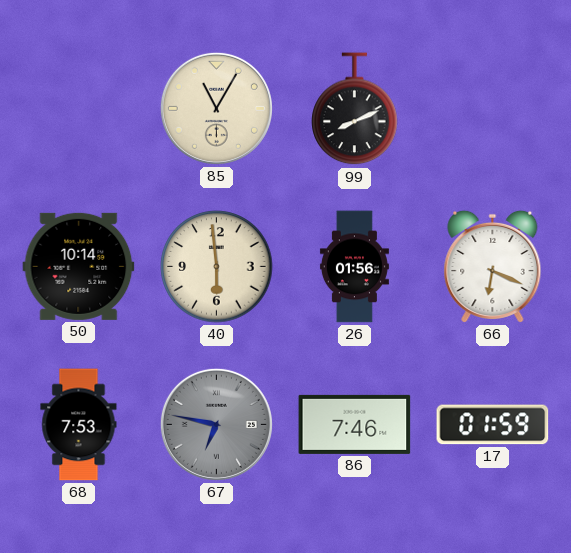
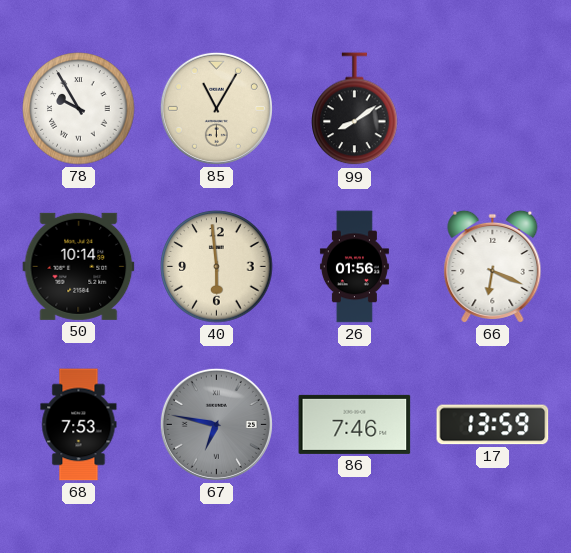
78: none -> 9:55 (79, 109)
99: 8:11 -> 8:09 (355, 109)
17: 01:59 -> 13:59 (493, 425)
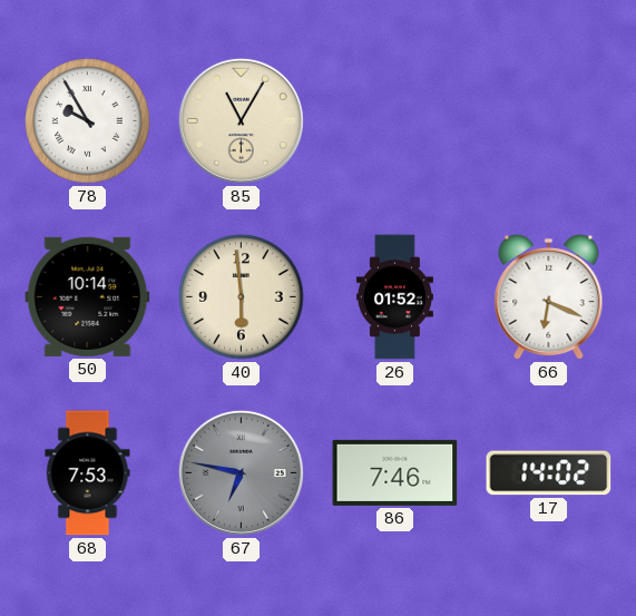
99: 8:09 -> none (355, 109)
26: 01:56 -> 01:52 (394, 297)
17: 13:59 -> 14:02 (549, 473)
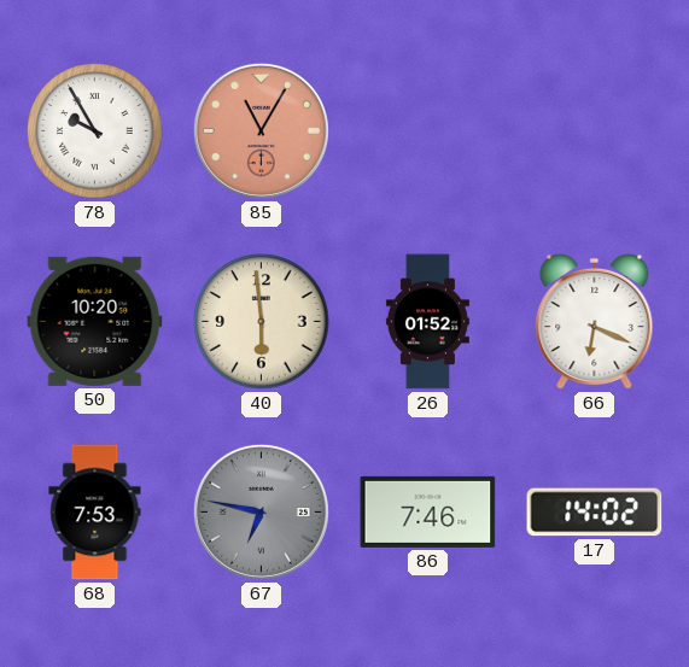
85 dial: cream -> salmon (261, 130)
50: 10:14 -> 10:20 (95, 321)
